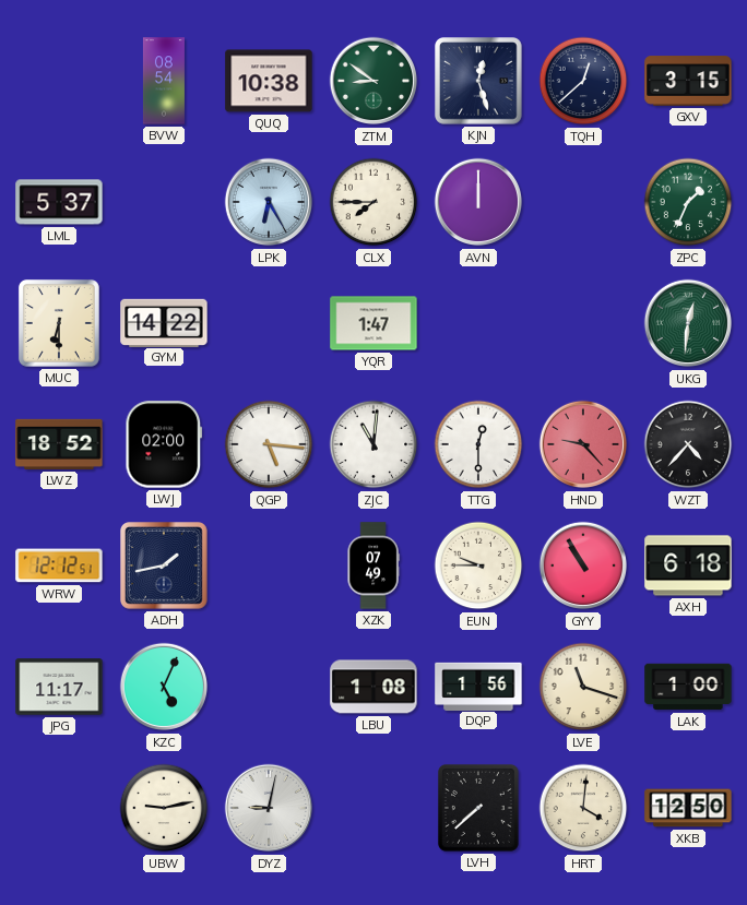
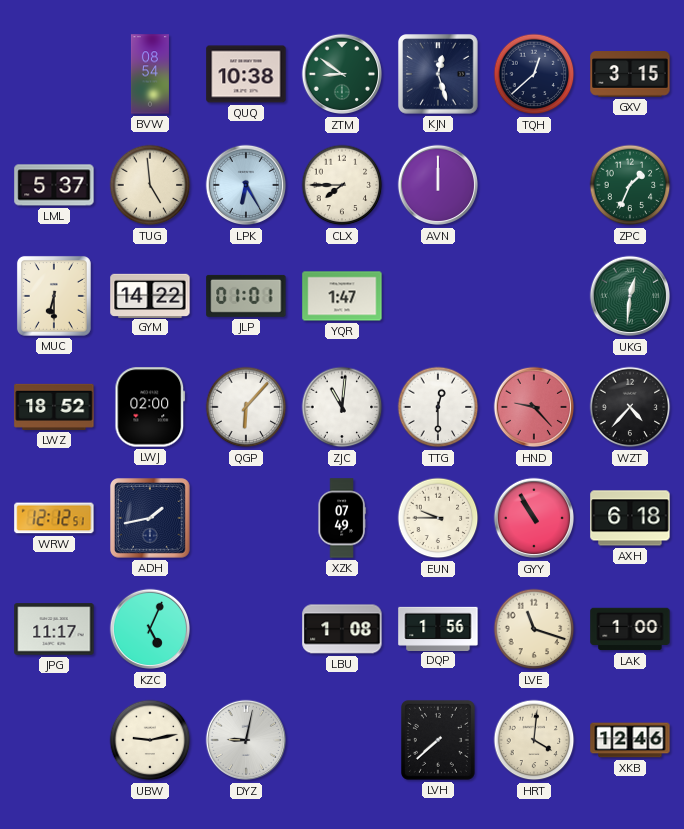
TUG: none -> 4:59 (150, 185)
JLP: none -> 01:01 (246, 296)
QGP: 5:16 -> 6:07 (246, 407)
XKB: 12:50 -> 12:46 (630, 740)
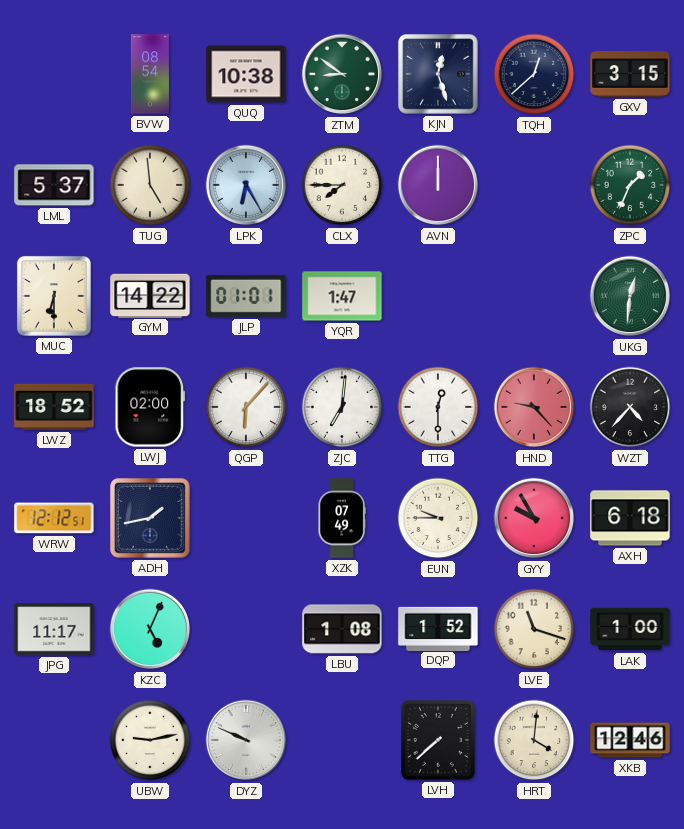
ZJC: 11:01 -> 7:01 (342, 407)
GYY: 10:55 -> 9:55 (534, 518)
DQP: 1:56 -> 1:52 (438, 628)
DYZ: 9:02 -> 9:49 (246, 740)
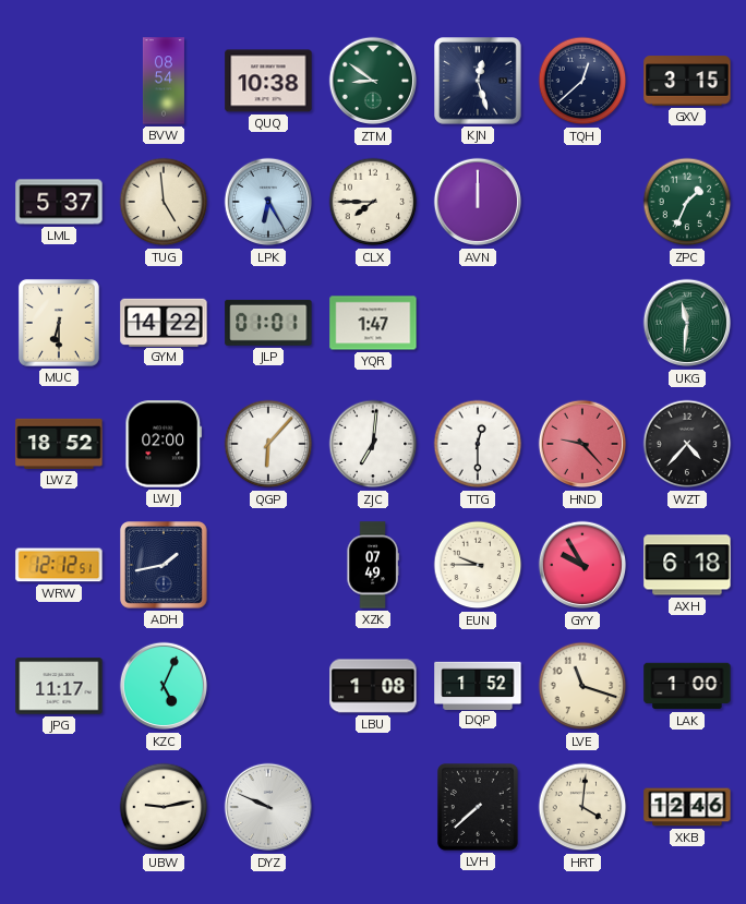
UKG: 12:31 -> 11:31 (687, 323)
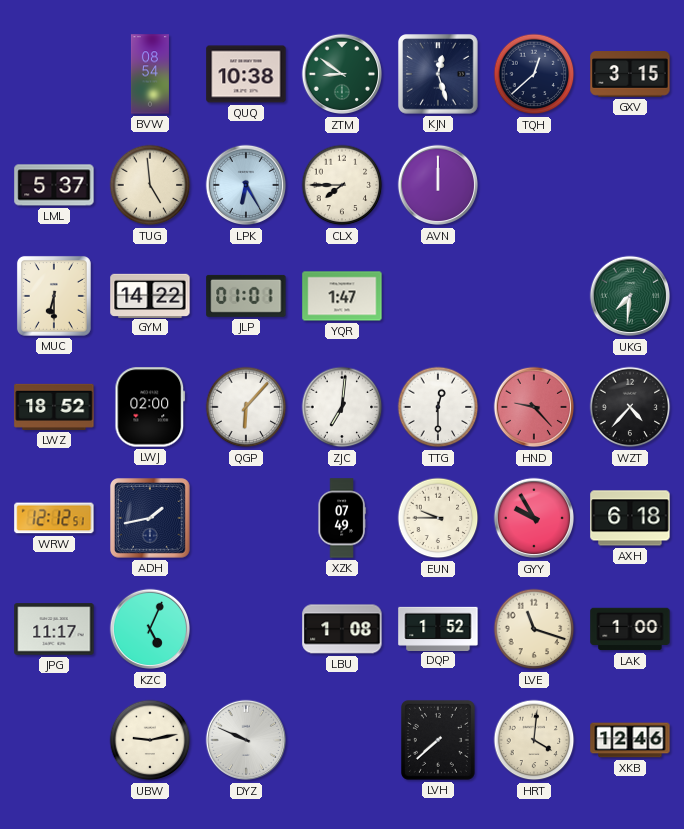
ZPC: 1:34 -> none (687, 202)
UKG: 11:31 -> 7:31 (630, 296)
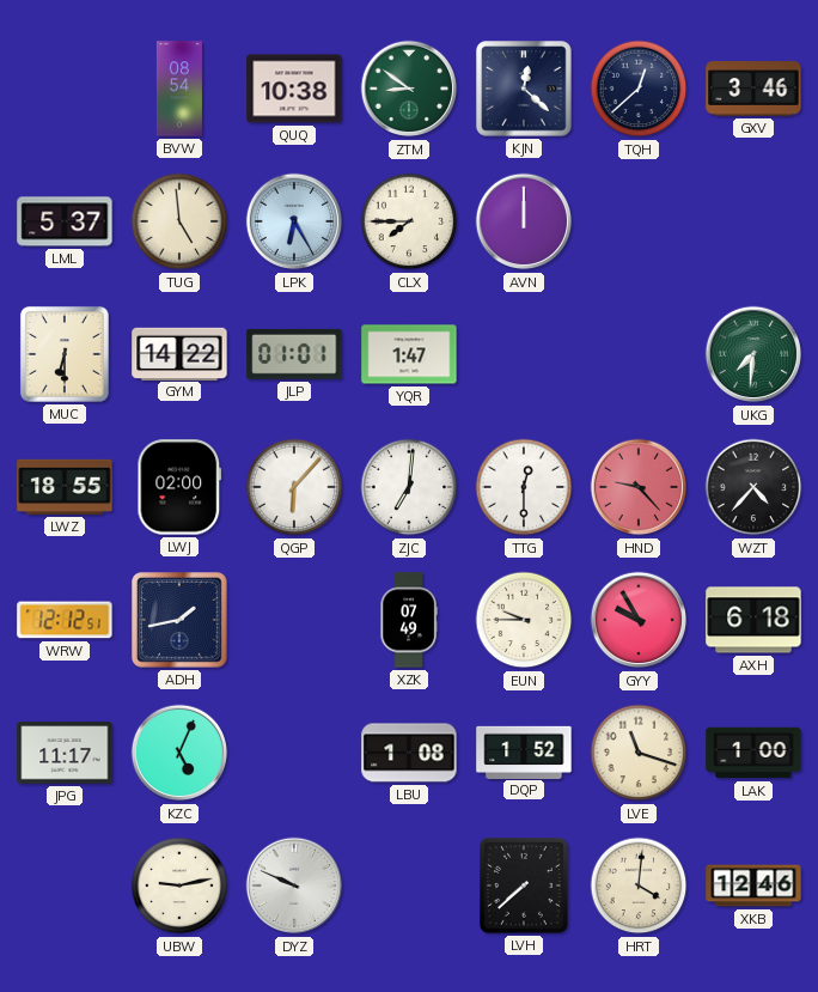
KJN: 12:27 -> 12:22 (524, 89)
GXV: 3:15 -> 3:46 (753, 89)
LWZ: 18:52 -> 18:55 (65, 487)
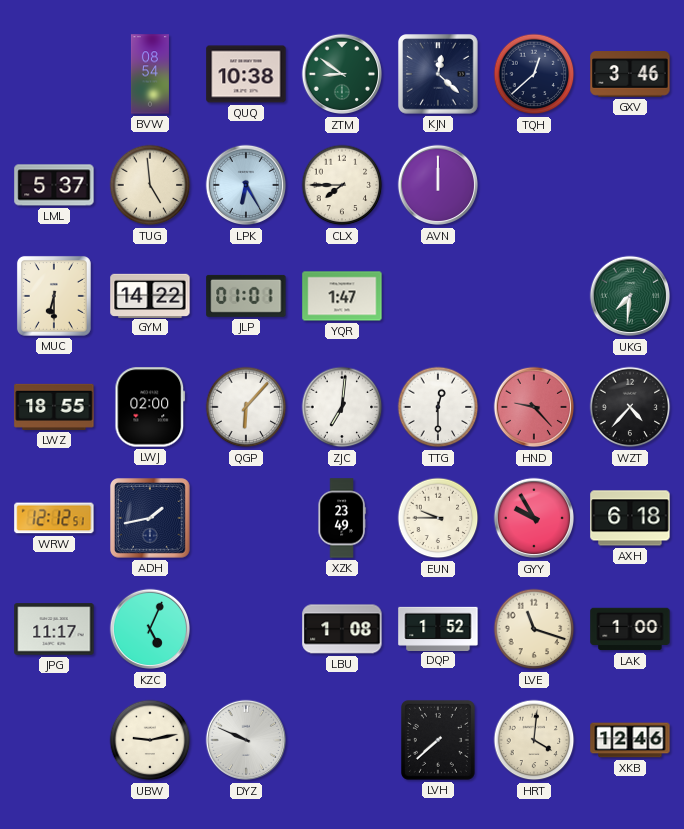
XZK: 07:49 -> 23:49 (342, 518)
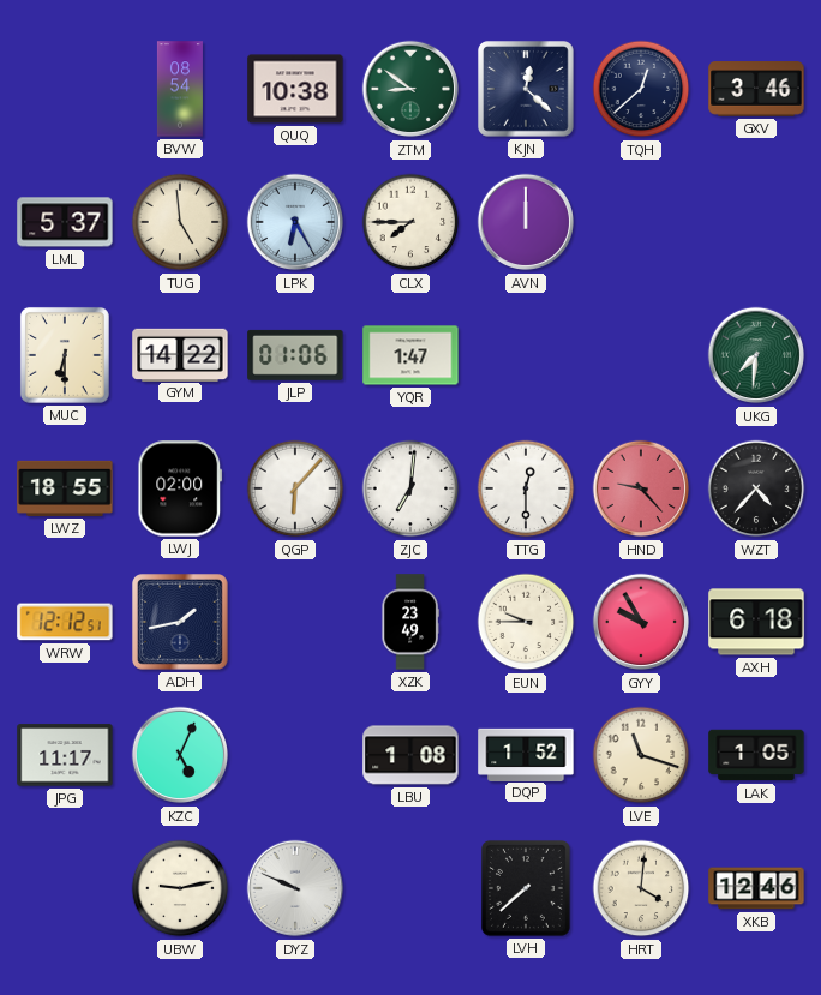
JLP: 01:01 -> 01:06 (295, 355)
LAK: 1:00 -> 1:05 (756, 755)
